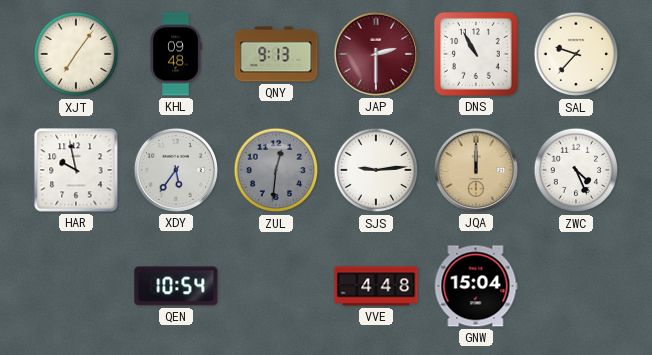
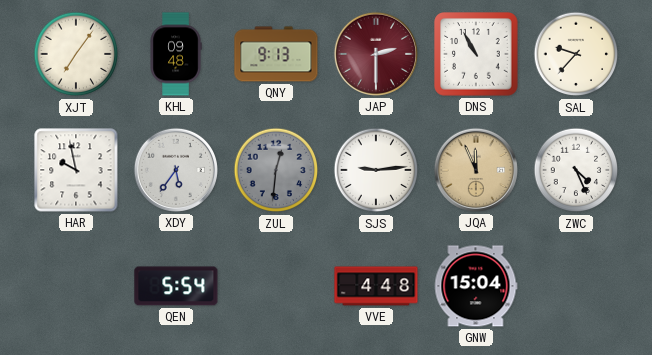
JQA: 12:00 -> 11:56 (476, 170)
QEN: 10:54 -> 5:54 (176, 286)
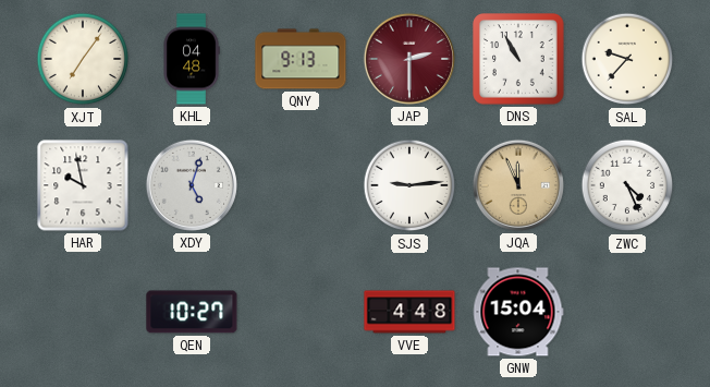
KHL: 09:48 -> 04:48 (192, 59)
XDY: 5:36 -> 5:03 (192, 185)
ZUL: 12:31 -> none (276, 170)
QEN: 5:54 -> 10:27 (192, 312)
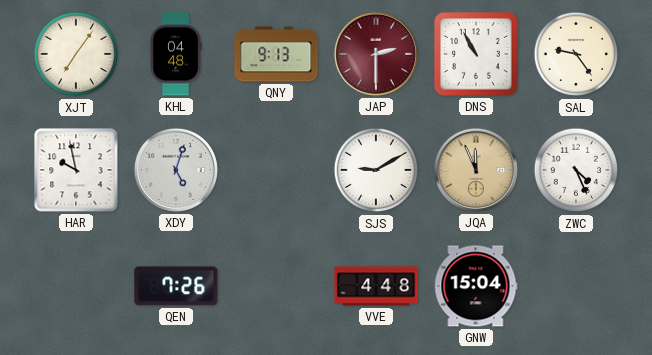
SAL: 9:37 -> 9:24 (576, 54)
SJS: 9:14 -> 9:10 (376, 170)
QEN: 10:27 -> 7:26 (176, 286)
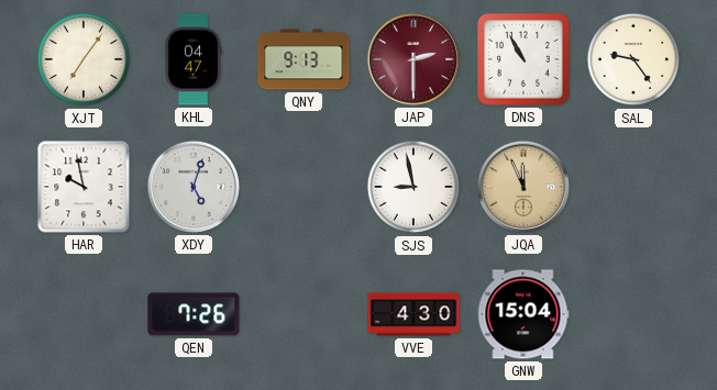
KHL: 04:48 -> 04:47 (194, 59)
SJS: 9:10 -> 8:58 (413, 187)
ZWC: 4:26 -> none (576, 170)
VVE: 4:48 -> 4:30 (413, 314)
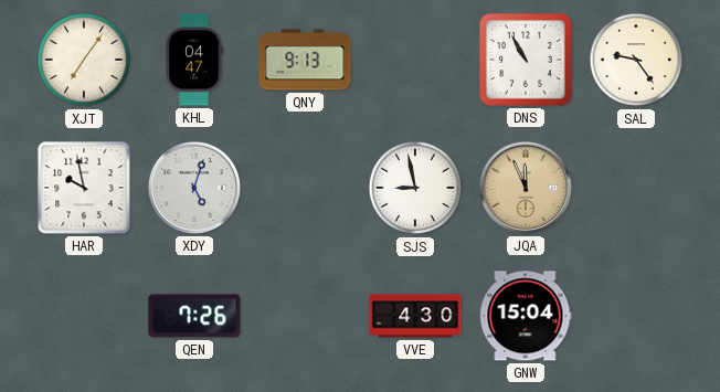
JAP: 2:30 -> none (413, 59)
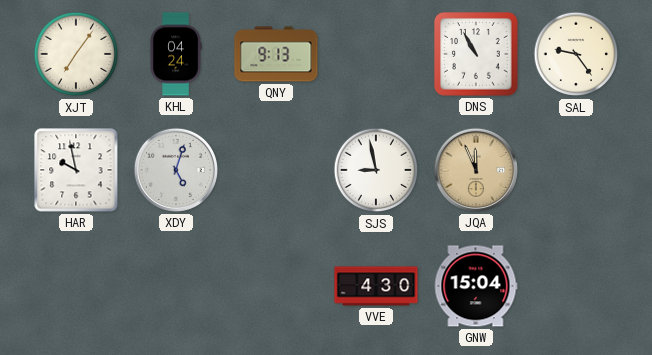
KHL: 04:47 -> 04:24 (176, 54)
QEN: 7:26 -> none (194, 316)
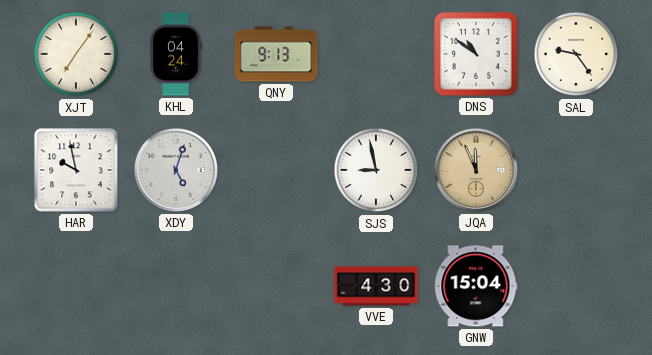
DNS: 10:55 -> 10:51 (476, 54)
